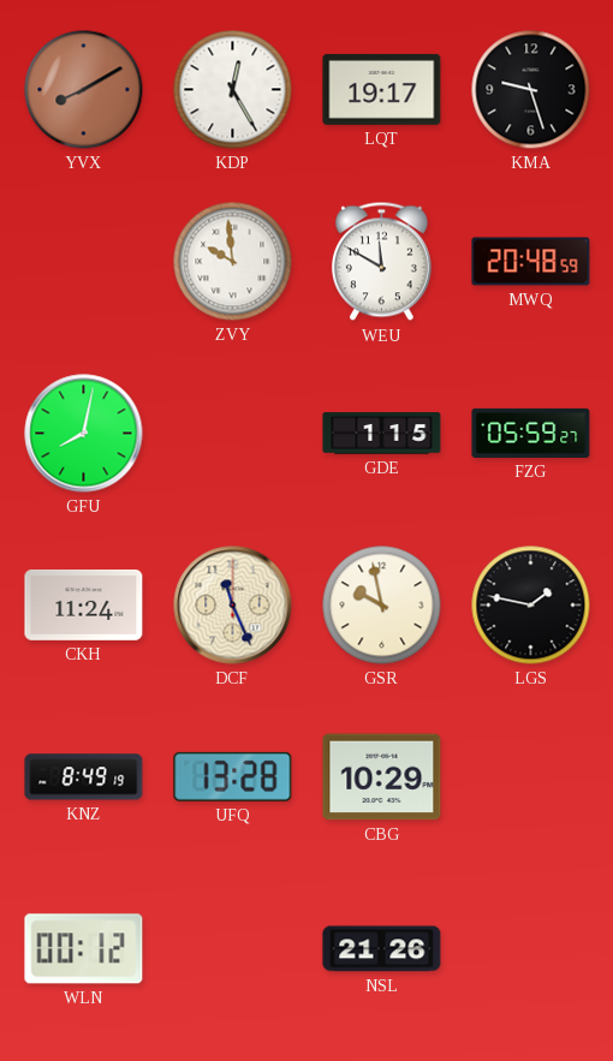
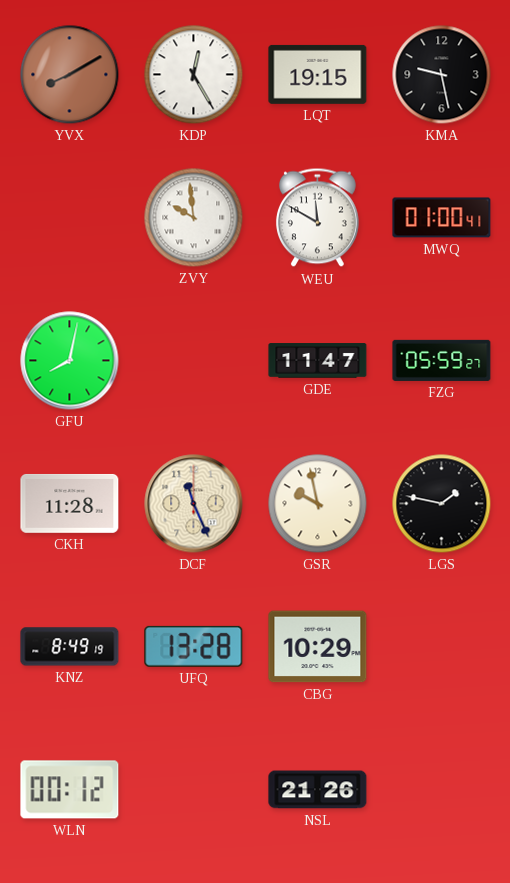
LQT: 19:17 -> 19:15 (318, 74)
KMA: 9:27 -> 9:28 (442, 75)
MWQ: 20:48 -> 01:00 (442, 218)
GDE: 1:15 -> 11:47 (318, 361)
CKH: 11:24 -> 11:28 (70, 503)
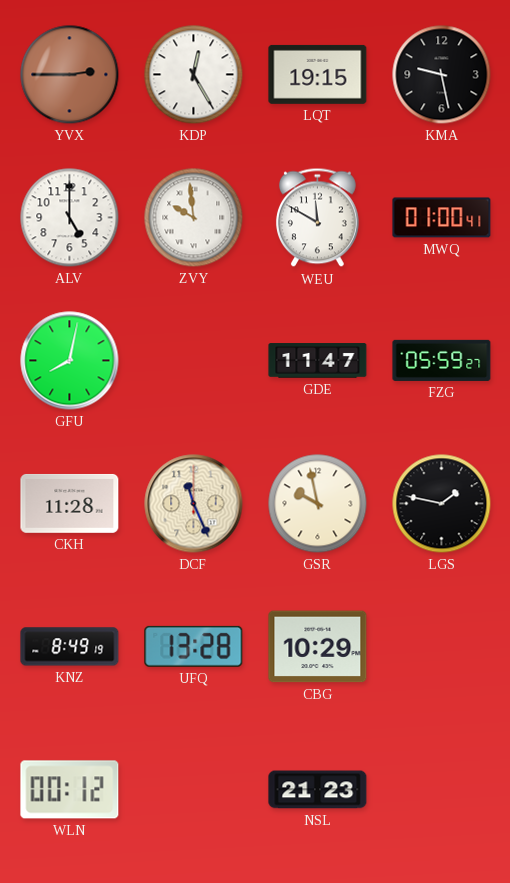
YVX: 8:10 -> 2:45 (70, 75)
ALV: none -> 5:00 (70, 218)
NSL: 21:26 -> 21:23 (318, 790)
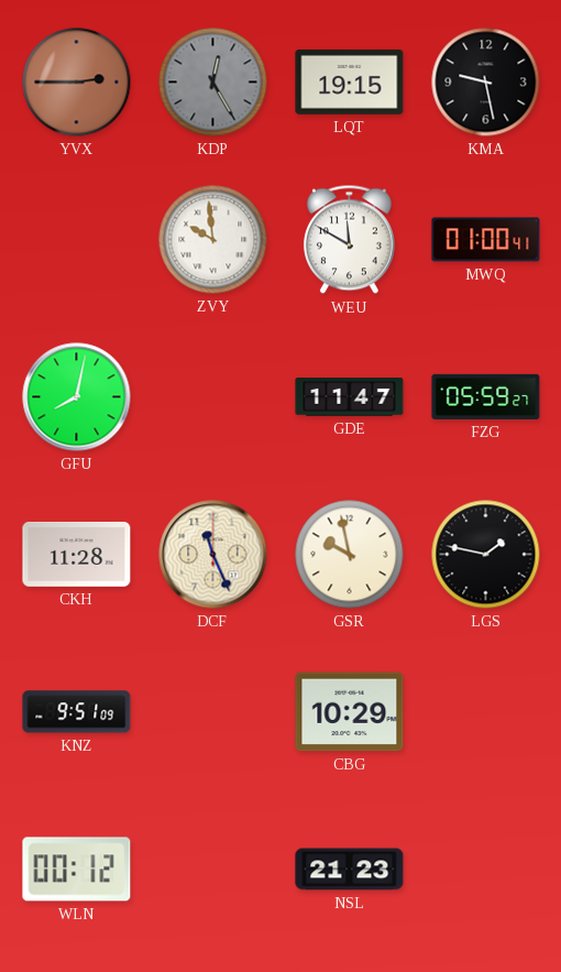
KDP dial: white -> grey (213, 83)
ALV: 5:00 -> none (70, 218)
KNZ: 8:49 -> 9:51 (77, 712)
UFQ: 13:28 -> none (194, 646)
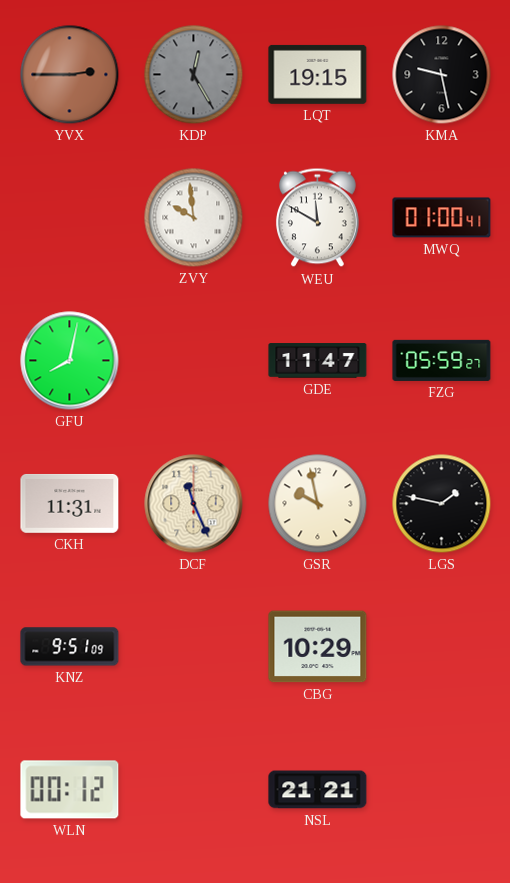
CKH: 11:28 -> 11:31 (70, 503)
NSL: 21:23 -> 21:21 (318, 790)
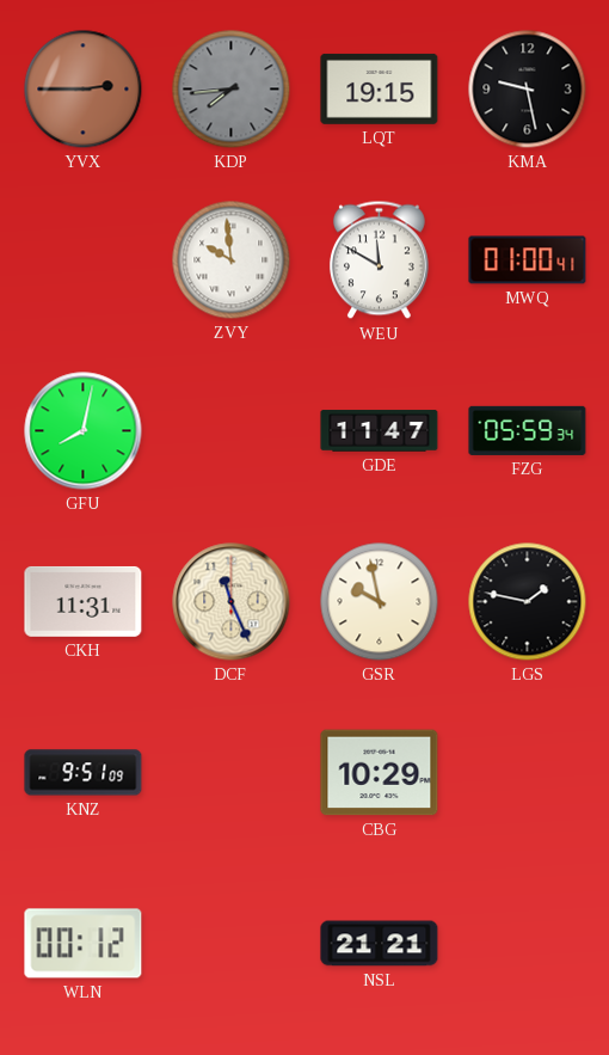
KDP: 12:25 -> 7:44 (232, 90)
FZG: 05:59:27 -> 05:59:34 (528, 430)
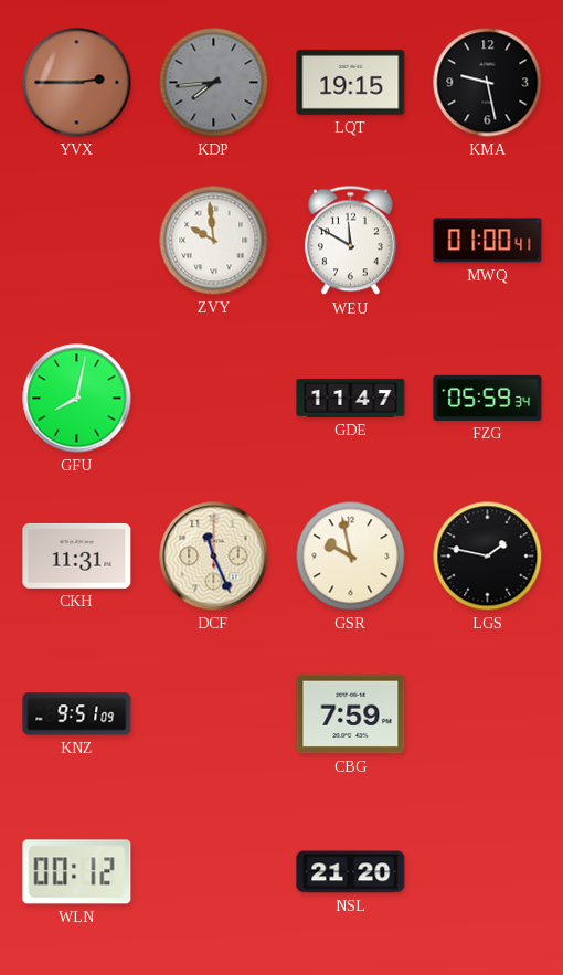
CBG: 10:29 -> 7:59 (351, 714)
NSL: 21:21 -> 21:20 (351, 872)
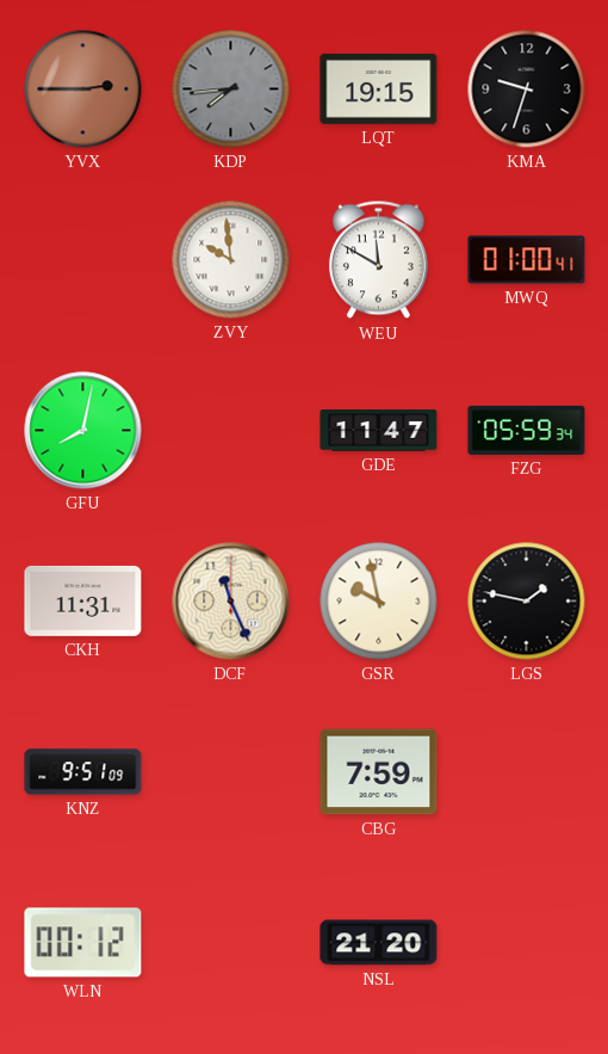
KMA: 9:28 -> 9:33 (527, 90)
